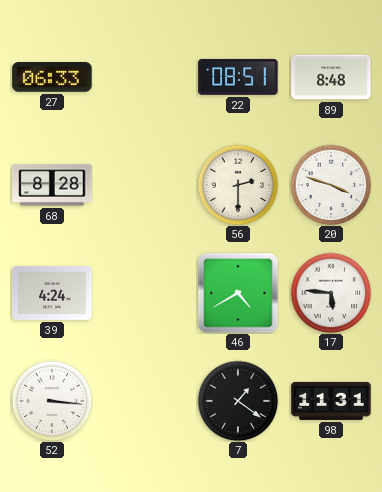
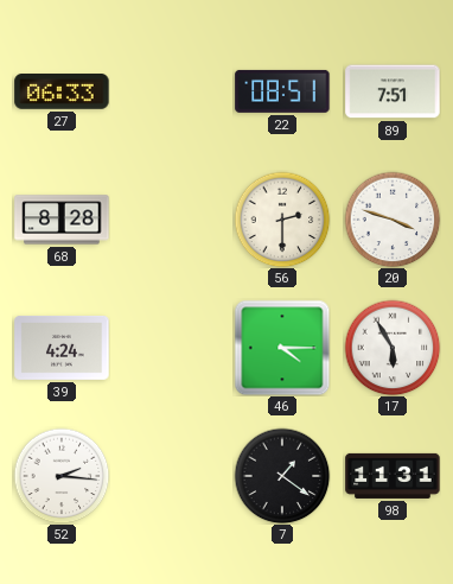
89: 8:48 -> 7:51 (393, 91)
46: 4:40 -> 4:15 (282, 348)
17: 5:46 -> 5:55 (393, 348)
52: 3:16 -> 2:16 (62, 476)
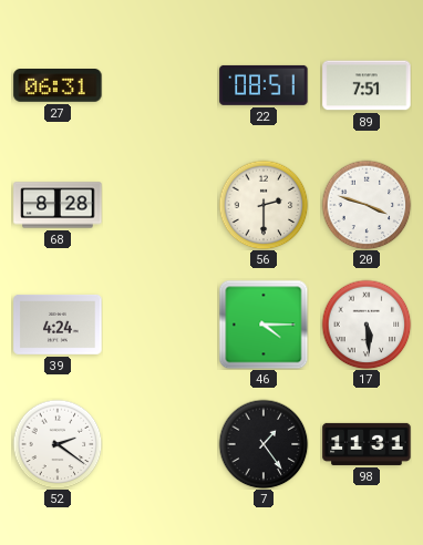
27: 06:33 -> 06:31 (58, 85)
17: 5:55 -> 5:29 (367, 325)
52: 2:16 -> 2:21 (58, 444)
7: 1:21 -> 1:24 (264, 444)
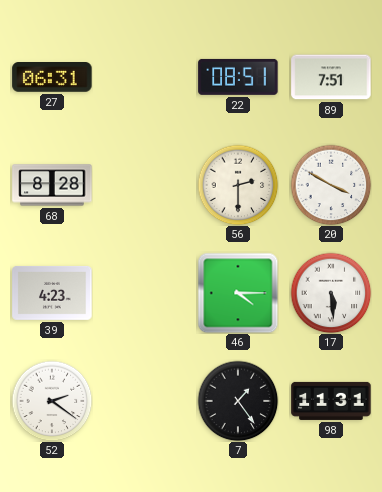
20: 3:48 -> 3:50 (331, 185)
39: 4:24 -> 4:23 (52, 293)
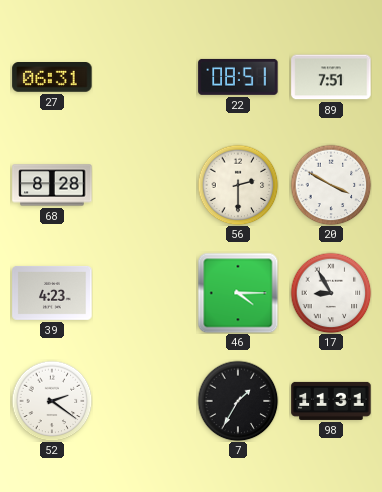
17: 5:29 -> 8:55 (331, 293)
7: 1:24 -> 1:35 (238, 401)
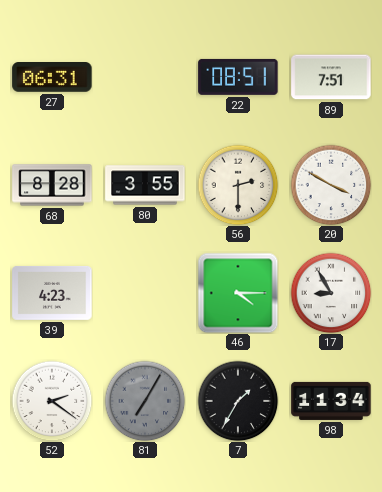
80: none -> 3:55 (145, 185)
81: none -> 7:05 (145, 401)
98: 11:31 -> 11:34 (331, 401)
